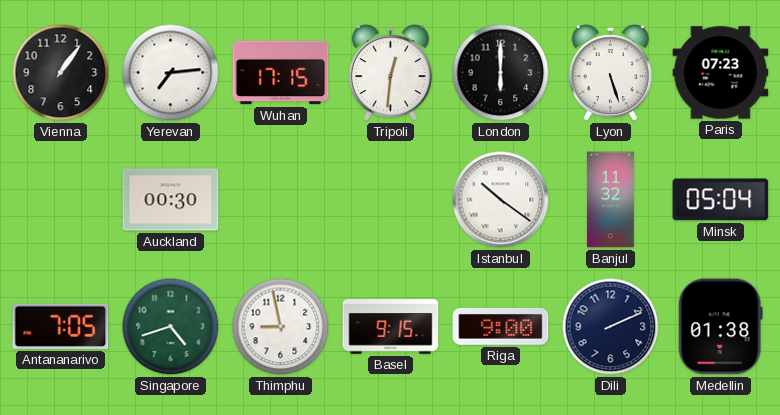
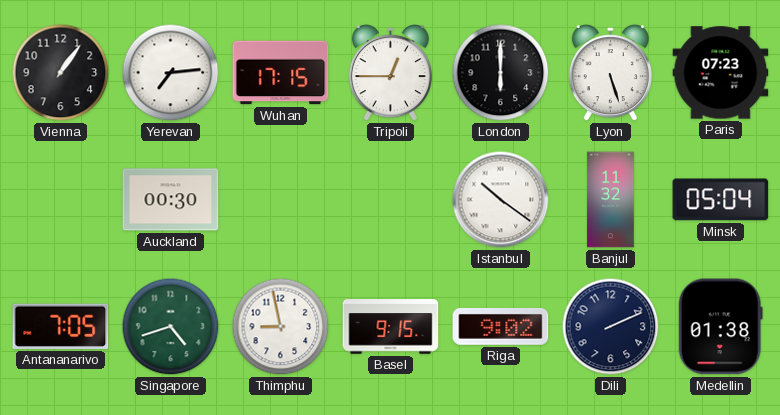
Tripoli: 12:31 -> 12:45 (390, 73)
Riga: 9:00 -> 9:02 (501, 327)
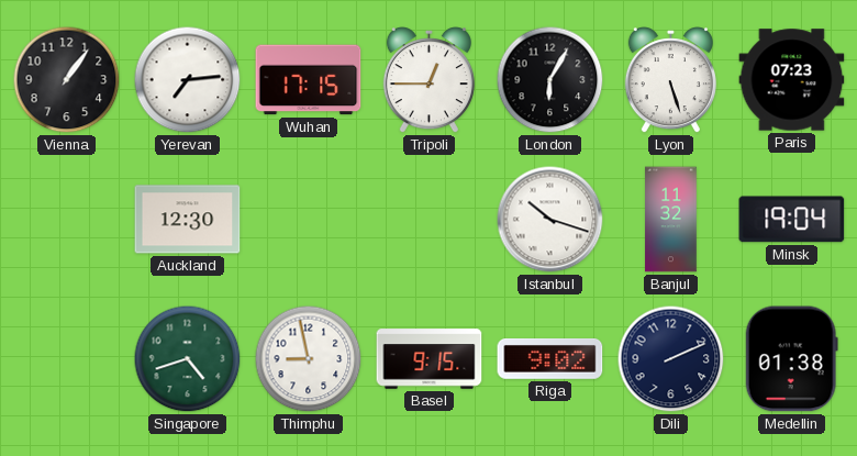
London: 6:00 -> 6:05 (550, 80)
Auckland: 00:30 -> 12:30 (188, 220)
Istanbul: 10:21 -> 10:18 (550, 220)
Minsk: 05:04 -> 19:04 (792, 220)
Antananarivo: 7:05 -> none (61, 326)
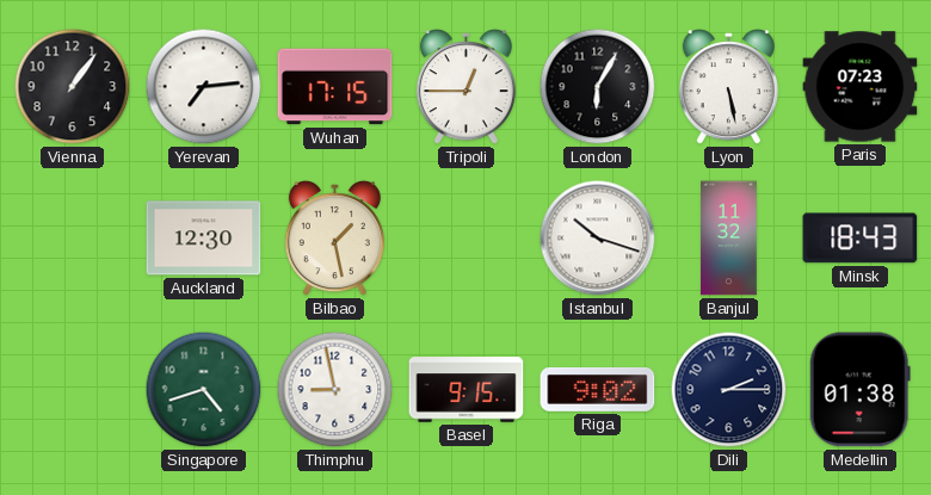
Lyon: 5:27 -> 5:28 (728, 87)
Bilbao: none -> 1:28 (334, 239)
Minsk: 19:04 -> 18:43 (861, 239)
Dili: 2:11 -> 2:15 (729, 390)
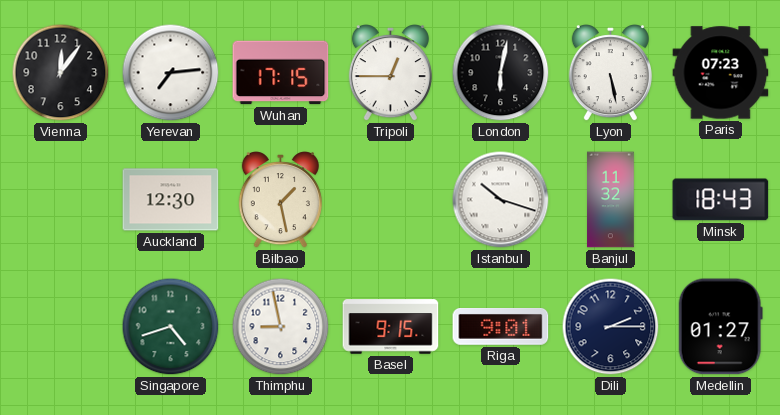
Vienna: 1:06 -> 12:06 (61, 73)
London: 6:05 -> 6:02 (501, 73)
Riga: 9:02 -> 9:01 (501, 327)
Medellin: 01:38 -> 01:27 (720, 327)
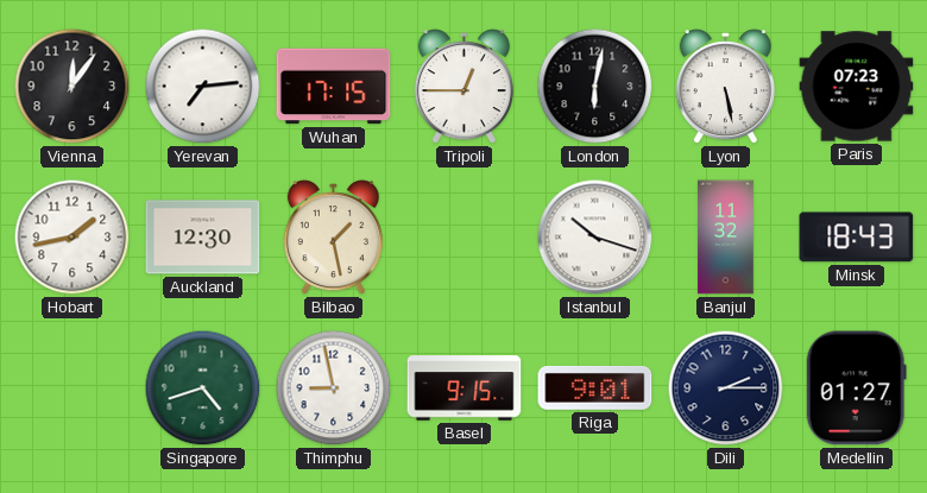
Hobart: none -> 1:43 (72, 238)
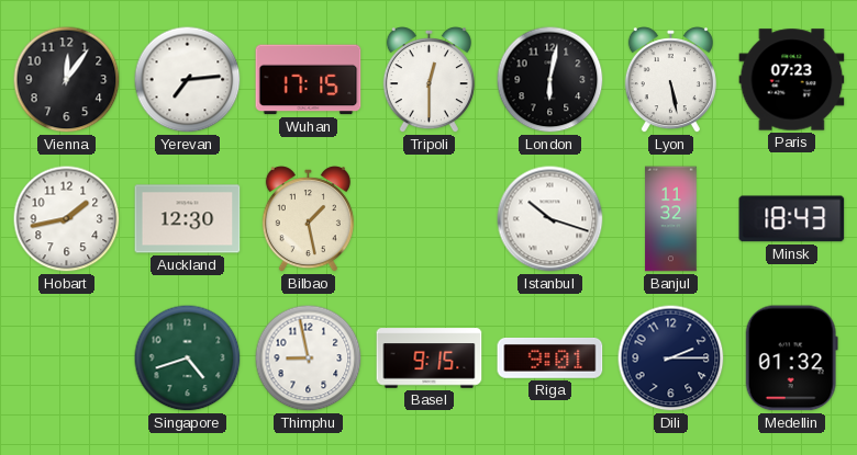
Tripoli: 12:45 -> 12:30 (429, 80)
Medellin: 01:27 -> 01:32 (791, 359)
